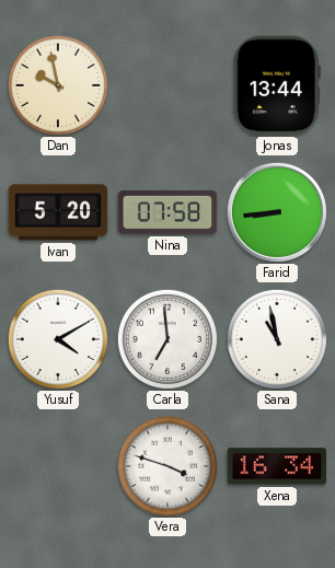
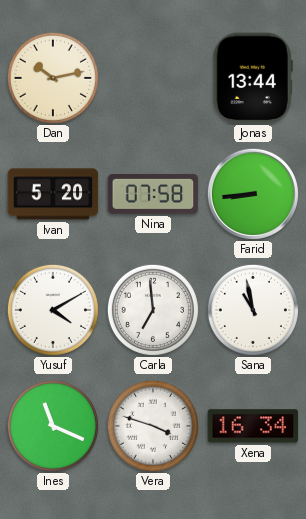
Dan: 9:58 -> 10:13 (53, 78)
Ines: none -> 11:19 (53, 426)
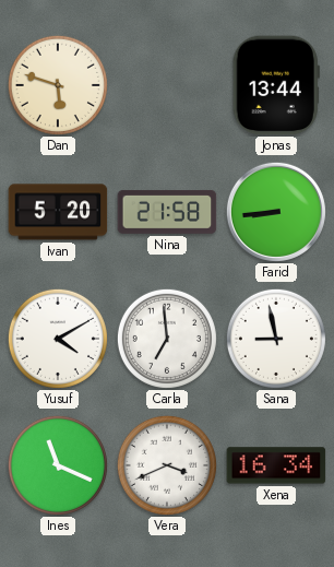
Dan: 10:13 -> 5:48 (58, 85)
Nina: 07:58 -> 21:58 (167, 212)
Sana: 10:58 -> 8:58 (276, 339)
Vera: 3:48 -> 3:41 (167, 465)
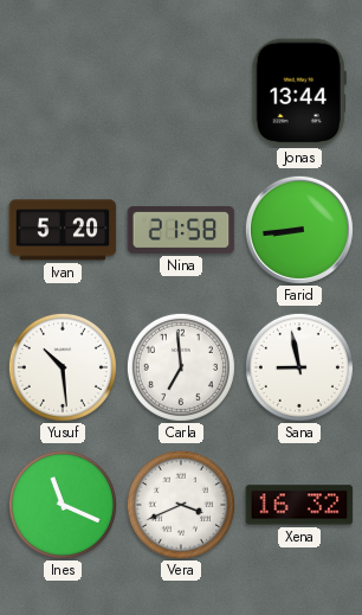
Dan: 5:48 -> none (58, 85)
Yusuf: 4:10 -> 10:29 (63, 367)
Xena: 16:34 -> 16:32 (299, 505)
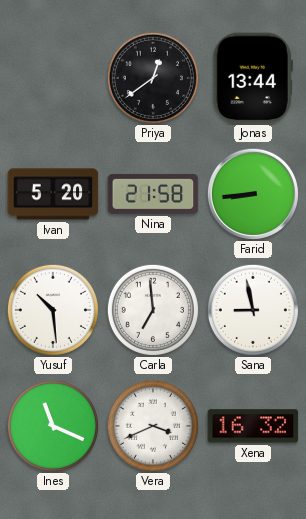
Priya: none -> 12:39 (153, 78)
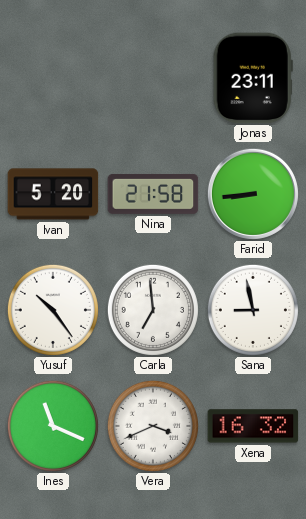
Priya: 12:39 -> none (153, 78)
Jonas: 13:44 -> 23:11 (253, 78)
Yusuf: 10:29 -> 10:24 (53, 310)
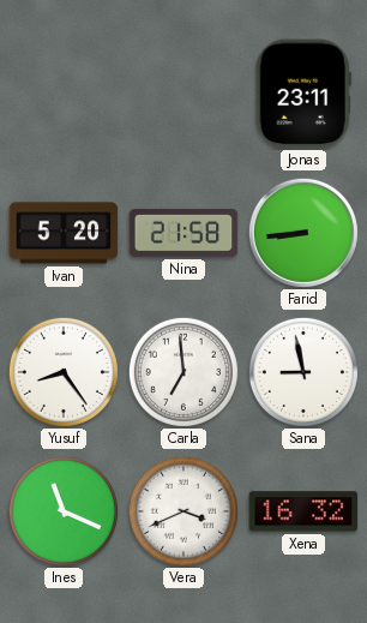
Yusuf: 10:24 -> 8:24 (64, 372)
